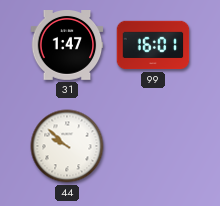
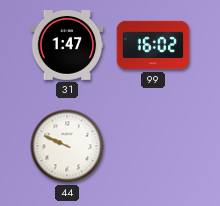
99: 16:01 -> 16:02 (153, 45)
44: 9:52 -> 9:49 (67, 146)
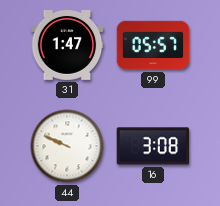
99: 16:02 -> 05:57 (153, 45)
16: none -> 3:08 (153, 146)
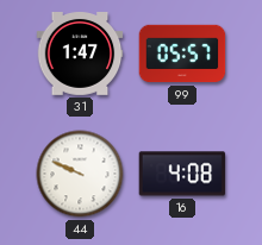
16: 3:08 -> 4:08 (182, 174)
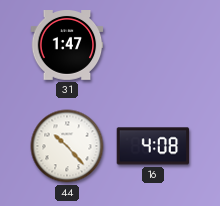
99: 05:57 -> none (182, 54)
44: 9:49 -> 10:23 (67, 146)
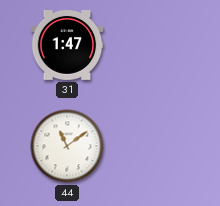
44: 10:23 -> 11:09 (67, 146)
16: 4:08 -> none (153, 146)
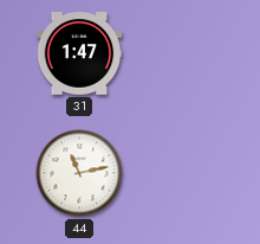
44: 11:09 -> 11:13 (79, 173)
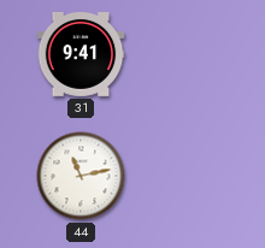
31: 1:47 -> 9:41 (81, 55)
